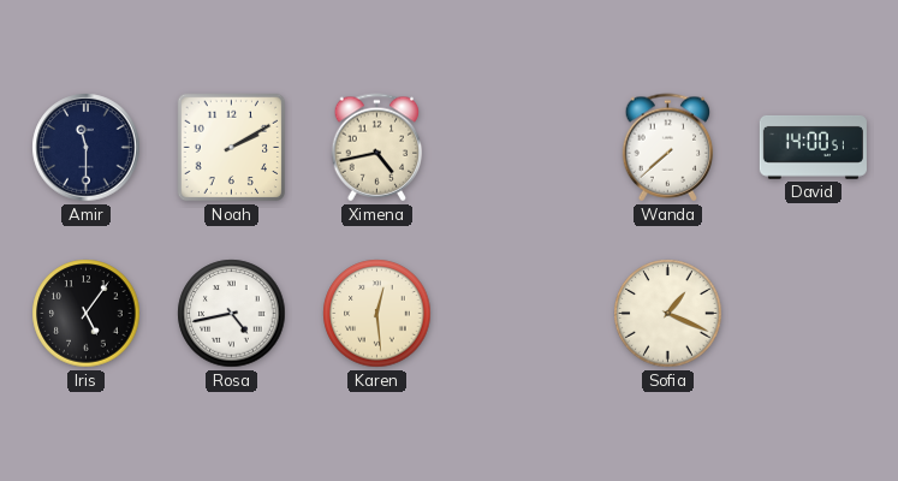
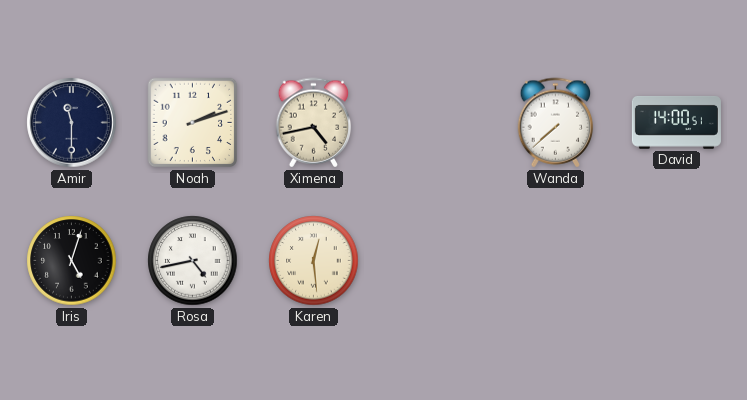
Noah: 2:10 -> 2:12 (193, 123)
Iris: 5:06 -> 5:03 (72, 261)
Sofia: 1:19 -> none (668, 314)
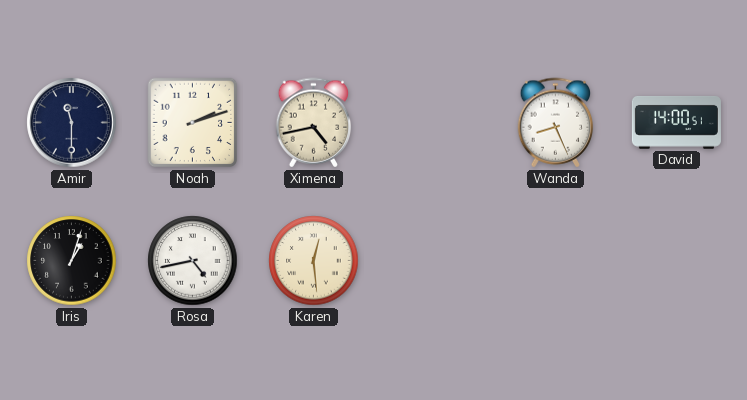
Wanda: 7:38 -> 8:26 (556, 123)
Iris: 5:03 -> 1:03 (72, 261)
